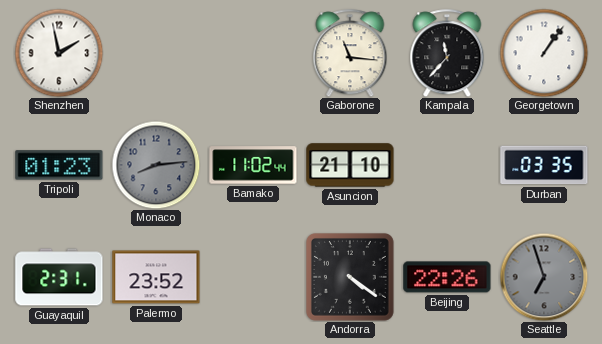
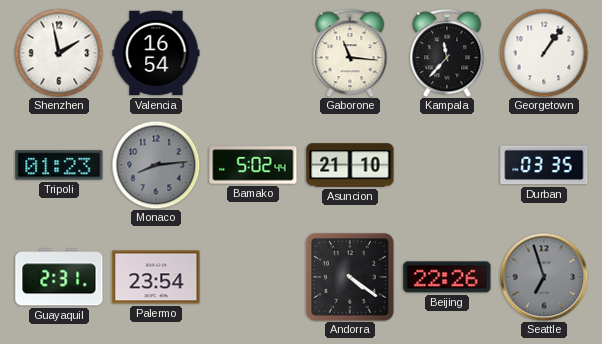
Valencia: none -> 16:54 (156, 53)
Bamako: 11:02 -> 5:02 (253, 165)
Palermo: 23:52 -> 23:54 (156, 277)
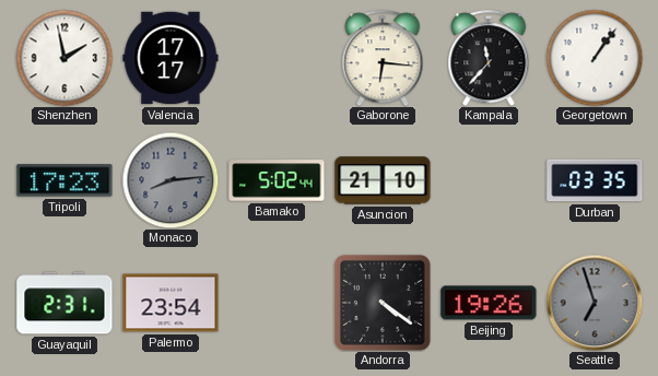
Valencia: 16:54 -> 17:17 (171, 58)
Gaborone: 11:16 -> 6:16 (383, 58)
Tripoli: 01:23 -> 17:23 (64, 180)
Beijing: 22:26 -> 19:26 (489, 303)
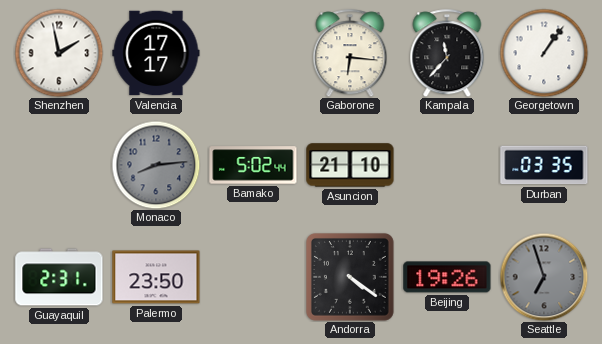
Tripoli: 17:23 -> none (64, 180)
Palermo: 23:54 -> 23:50 (156, 277)
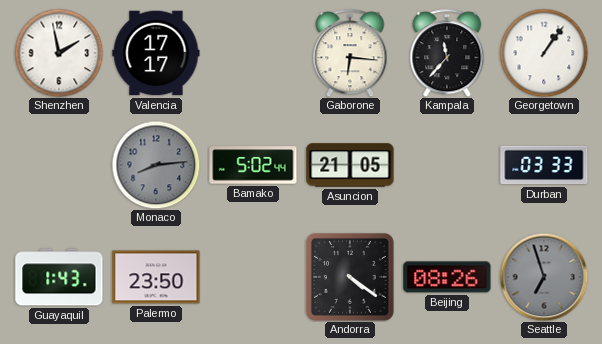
Asuncion: 21:10 -> 21:05 (350, 165)
Durban: 03:35 -> 03:33 (544, 165)
Guayaquil: 2:31 -> 1:43 (59, 277)
Beijing: 19:26 -> 08:26 (447, 277)
